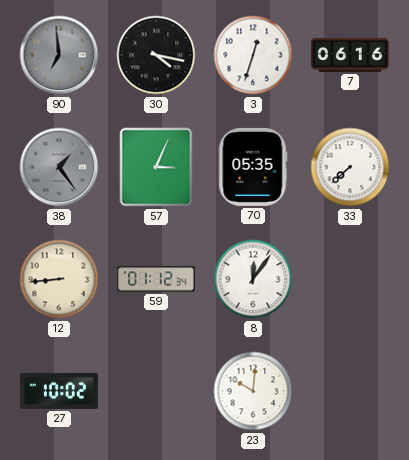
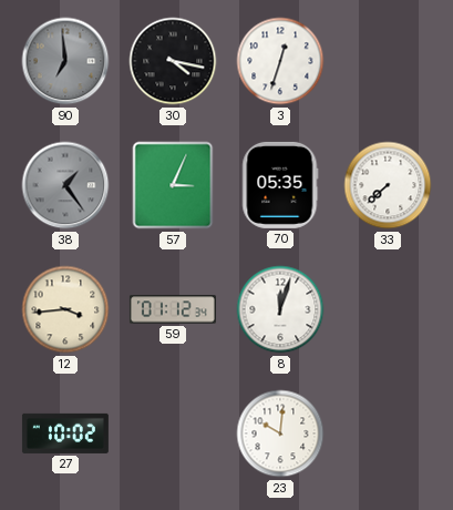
7: 06:16 -> none (350, 55)
12: 8:44 -> 3:44 (65, 309)
8: 12:06 -> 12:03 (280, 309)
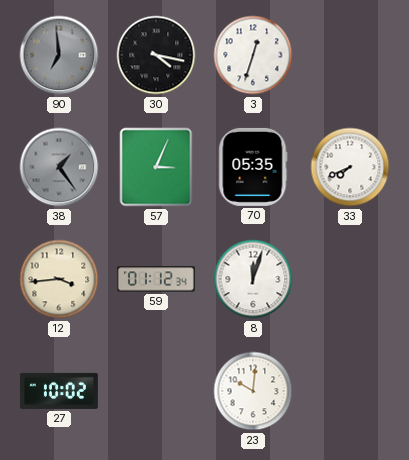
33: 7:38 -> 7:41 (350, 167)
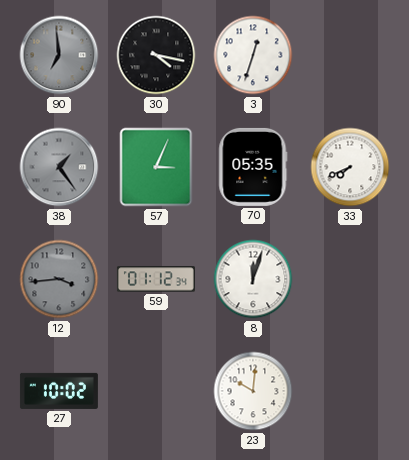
12 dial: cream -> grey (59, 279)
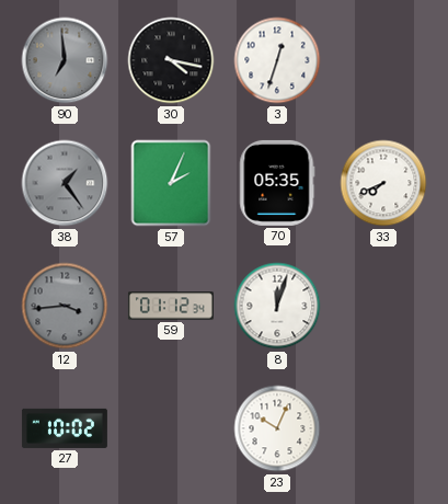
57: 3:04 -> 2:04 (171, 183)
23: 10:01 -> 10:04 (277, 428)
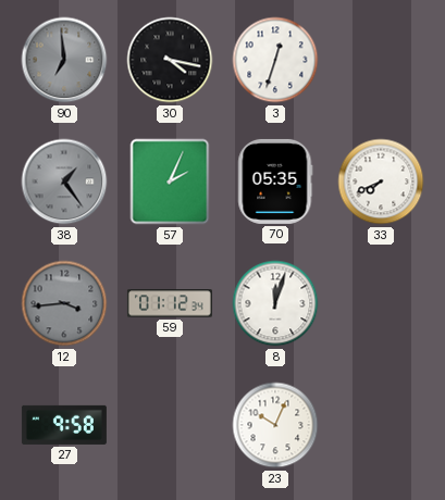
27: 10:02 -> 9:58 (64, 425)
